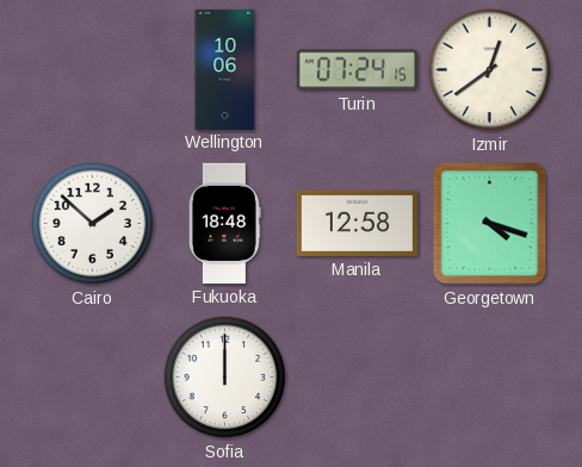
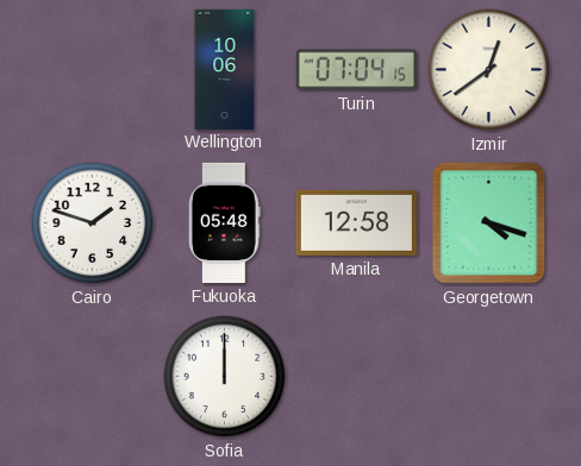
Turin: 07:24 -> 07:04 (356, 70)
Cairo: 1:52 -> 1:48 (93, 223)
Fukuoka: 18:48 -> 05:48 (225, 222)
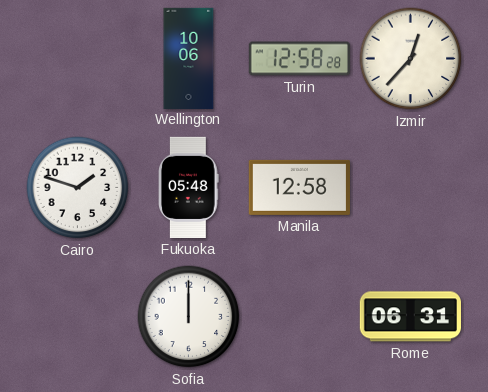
Turin: 07:04 -> 12:58 (299, 59)
Izmir: 12:39 -> 12:37 (411, 59)
Georgetown: 4:18 -> none (489, 223)
Rome: none -> 06:31 (410, 317)
